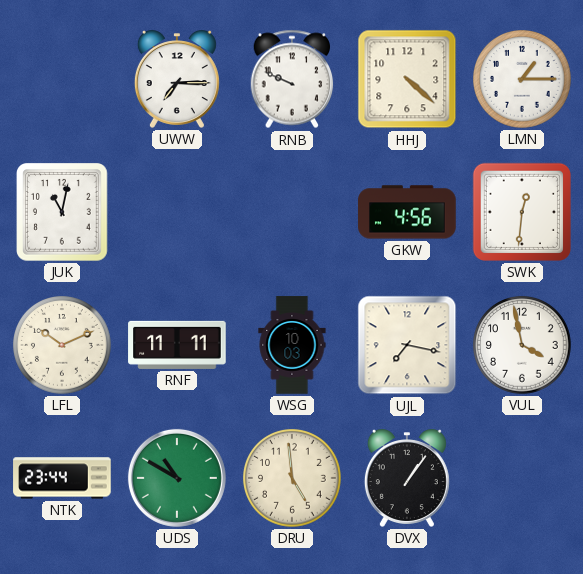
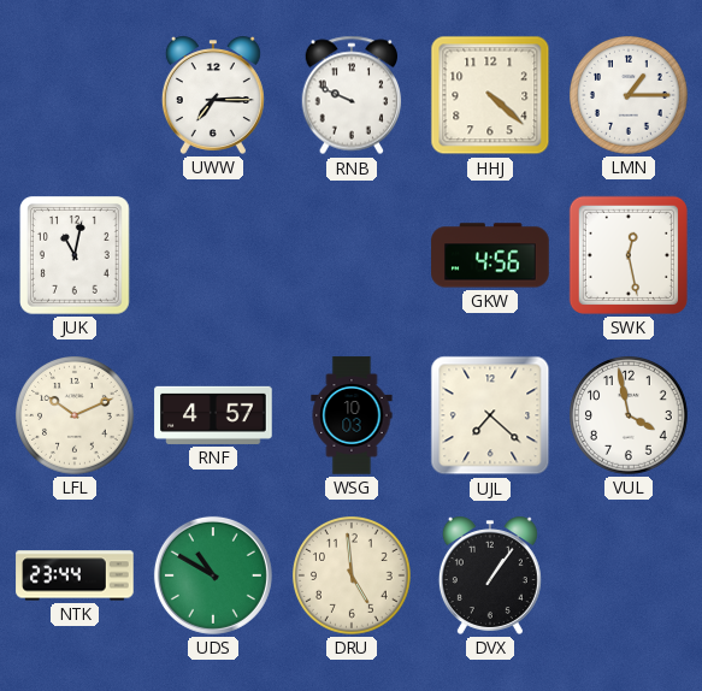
SWK: 12:31 -> 12:28 (629, 255)
RNF: 11:11 -> 4:57 (213, 415)
UJL: 7:17 -> 7:22 (490, 415)
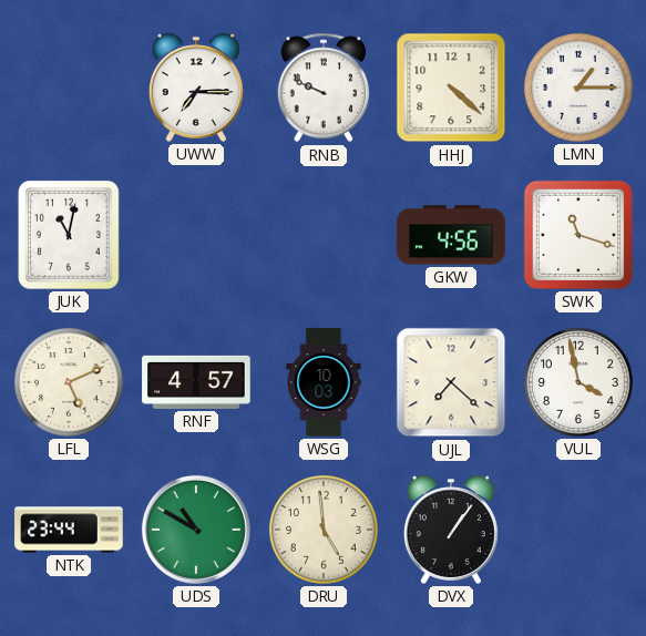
SWK: 12:28 -> 11:18 (578, 235)
LFL: 10:11 -> 5:11 (70, 383)
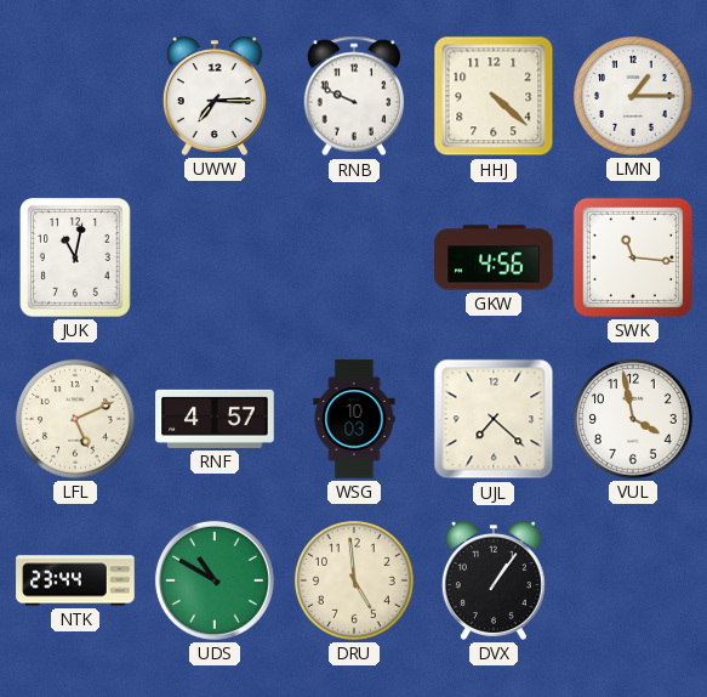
SWK: 11:18 -> 11:16 (633, 257)
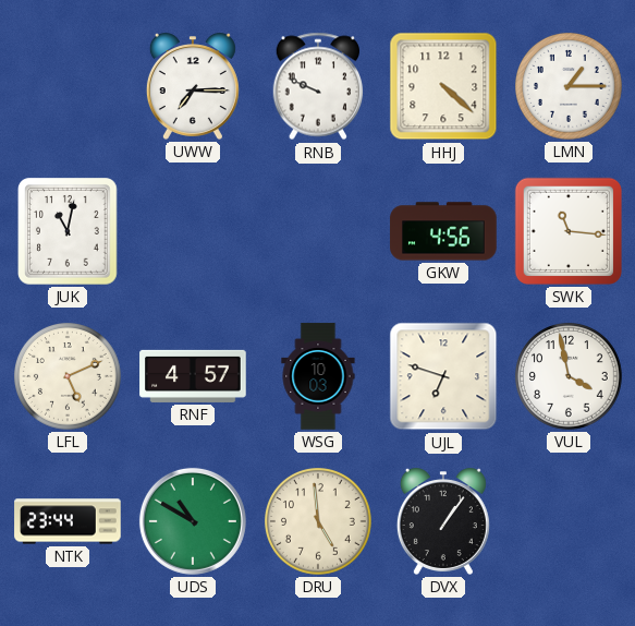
UJL: 7:22 -> 6:48 (443, 376)
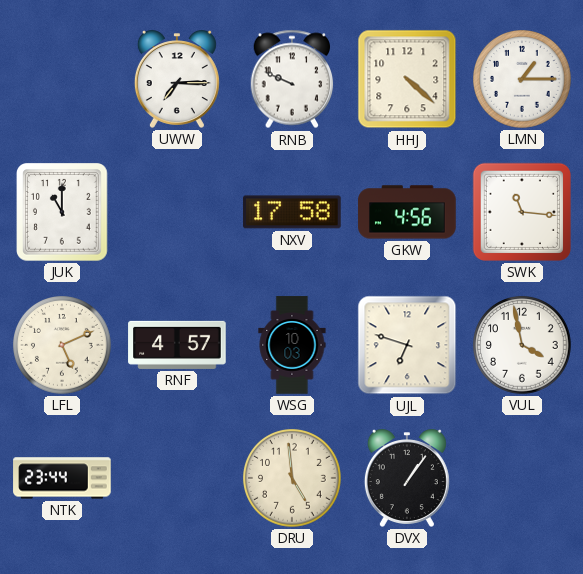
JUK: 11:02 -> 11:00 (63, 212)
NXV: none -> 17:58 (292, 212)
UDS: 10:50 -> none (193, 521)
